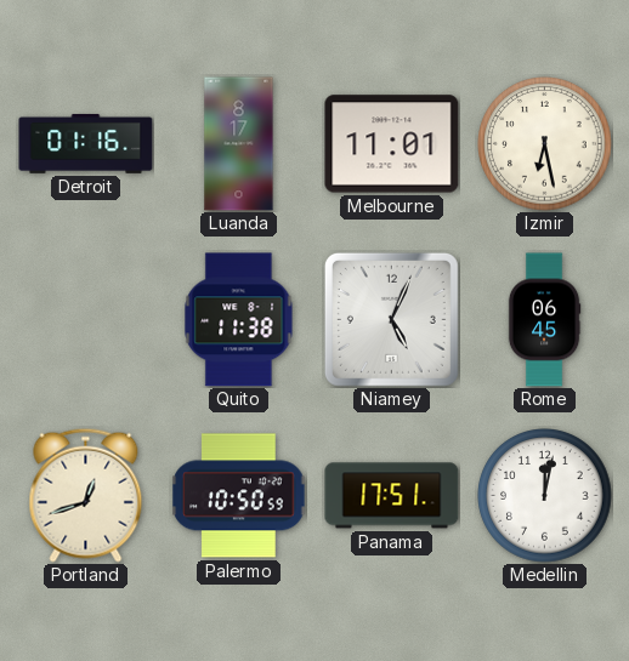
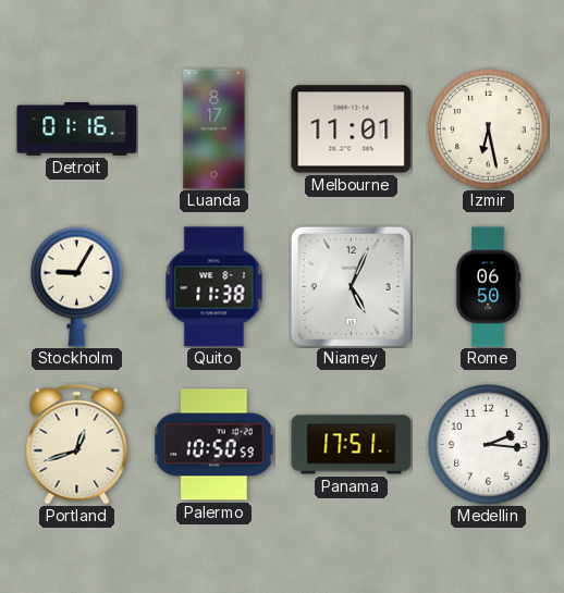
Stockholm: none -> 9:05 (77, 286)
Rome: 06:45 -> 06:50 (488, 287)
Medellin: 12:02 -> 2:16 (489, 445)
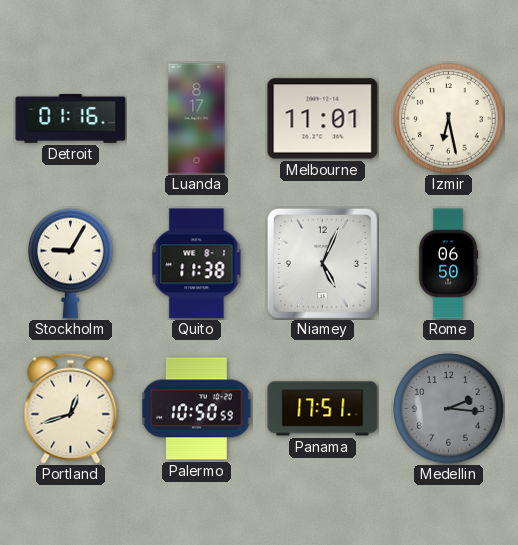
Medellin dial: white -> grey (449, 409)
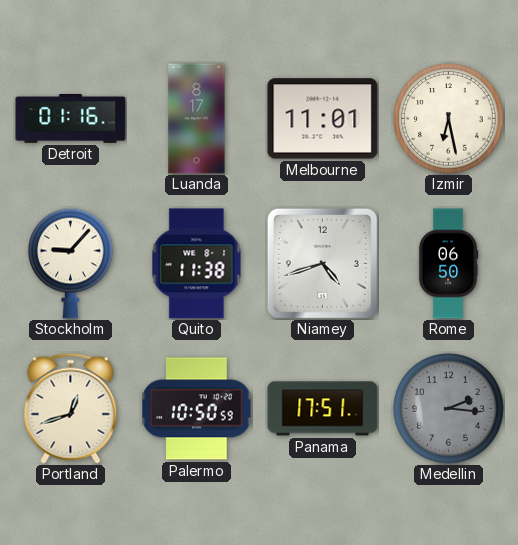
Stockholm: 9:05 -> 9:07 (71, 263)
Niamey: 5:04 -> 4:42 (322, 263)
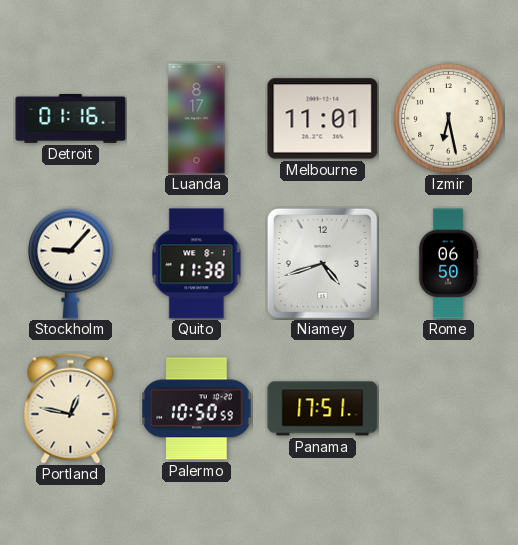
Portland: 12:42 -> 12:47 (71, 408)
Medellin: 2:16 -> none (449, 409)
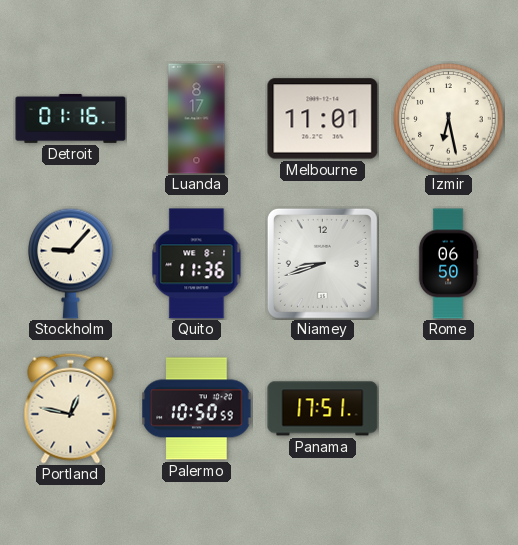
Quito: 11:38 -> 11:36 (197, 264)
Niamey: 4:42 -> 8:42 (322, 263)
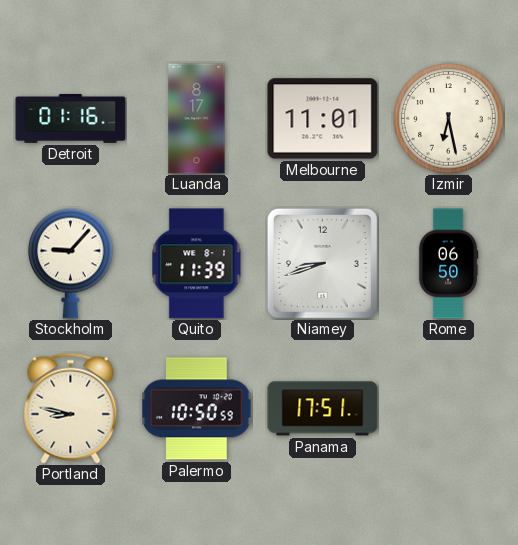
Quito: 11:36 -> 11:39 (197, 264)
Portland: 12:47 -> 8:47 (71, 408)
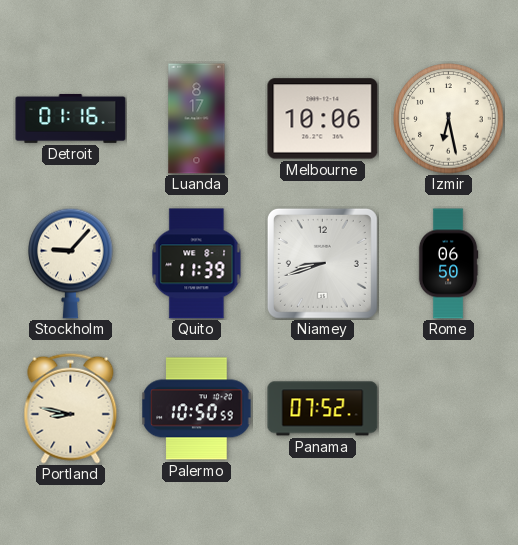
Melbourne: 11:01 -> 10:06 (323, 119)
Panama: 17:51 -> 07:52 (323, 409)
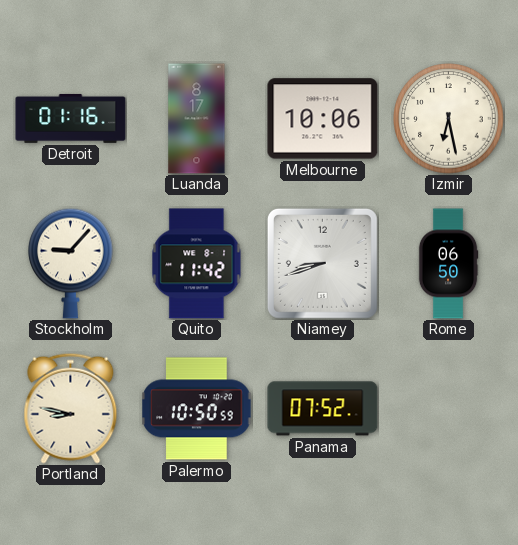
Quito: 11:39 -> 11:42 (197, 264)
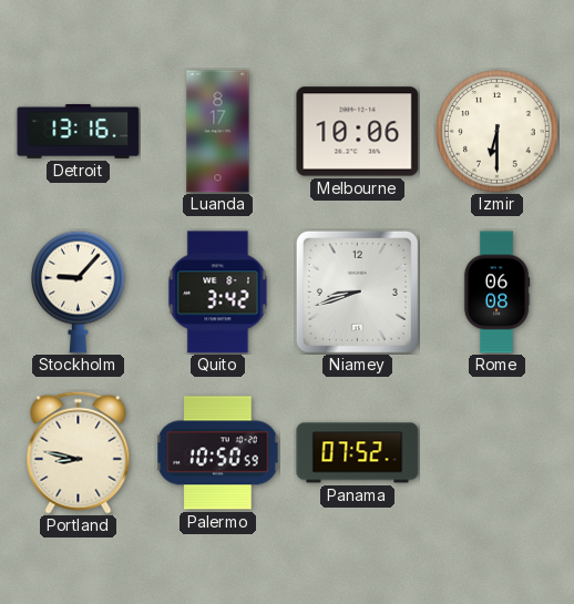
Detroit: 01:16 -> 13:16 (79, 131)
Izmir: 6:28 -> 6:30 (498, 132)
Quito: 11:42 -> 3:42 (218, 293)
Rome: 06:50 -> 06:08 (496, 293)
